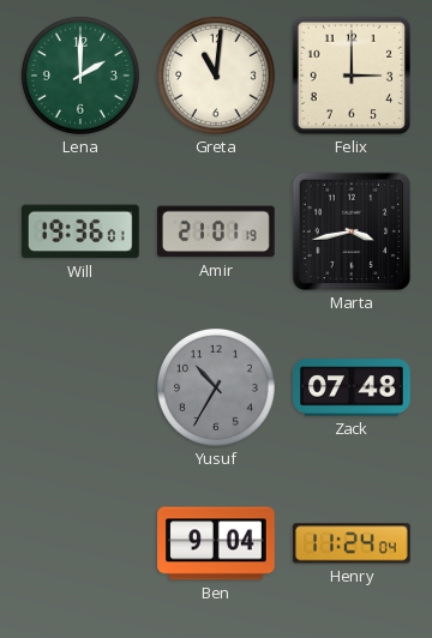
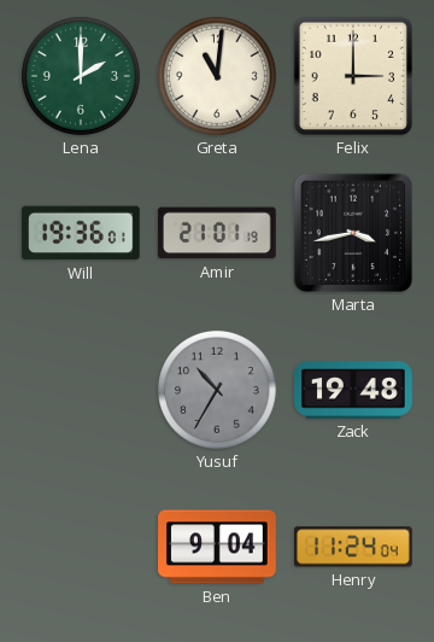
Zack: 07:48 -> 19:48 (354, 390)
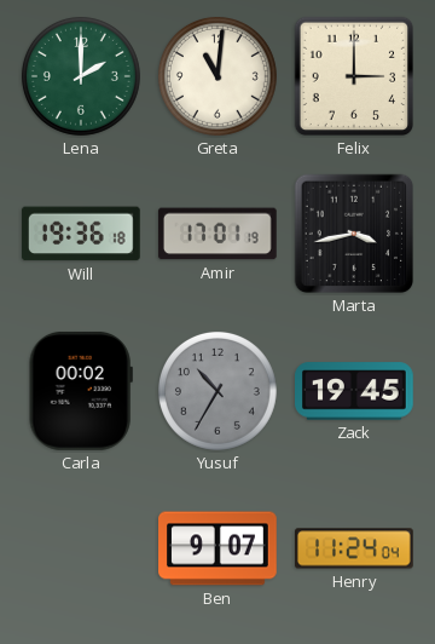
Will: 19:36:01 -> 19:36:18 (81, 234)
Amir: 21:01 -> 17:01 (217, 234)
Carla: none -> 00:02 (81, 391)
Zack: 19:48 -> 19:45 (355, 391)
Ben: 9:04 -> 9:07 (217, 548)
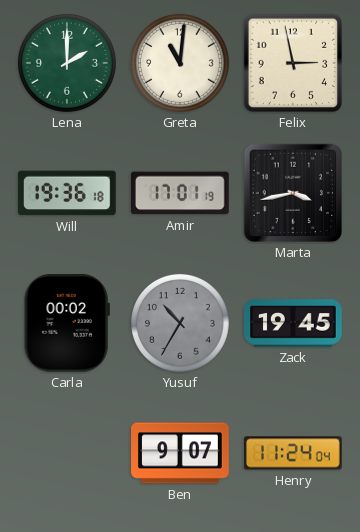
Felix: 3:00 -> 2:58 (293, 63)
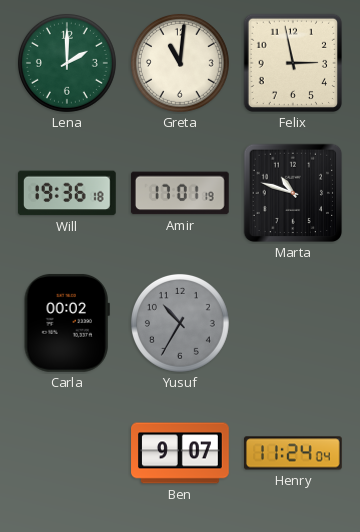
Marta: 3:43 -> 10:48 (293, 193)
Zack: 19:45 -> none (294, 323)
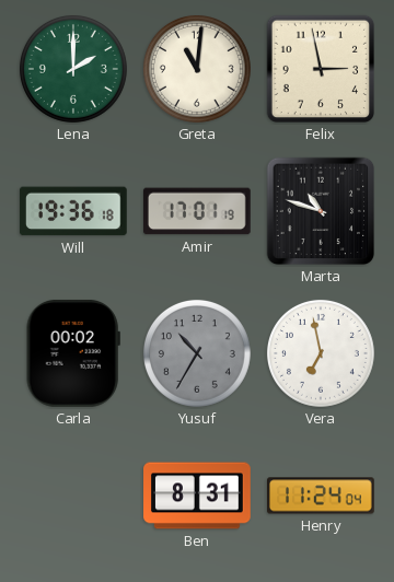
Vera: none -> 6:58 (321, 353)
Ben: 9:07 -> 8:31 (197, 496)
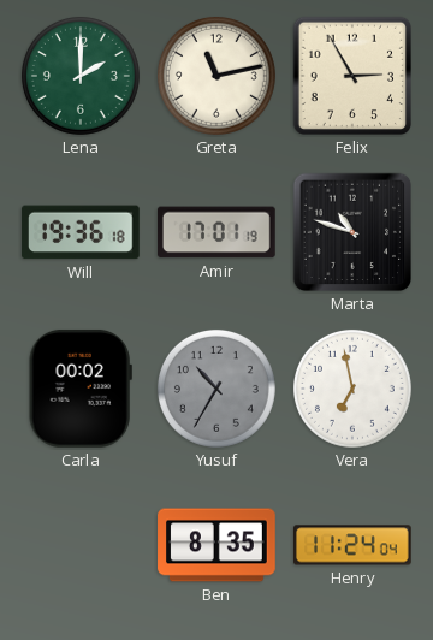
Greta: 11:01 -> 11:13 (216, 76)
Felix: 2:58 -> 2:55 (352, 76)
Ben: 8:31 -> 8:35 (216, 545)
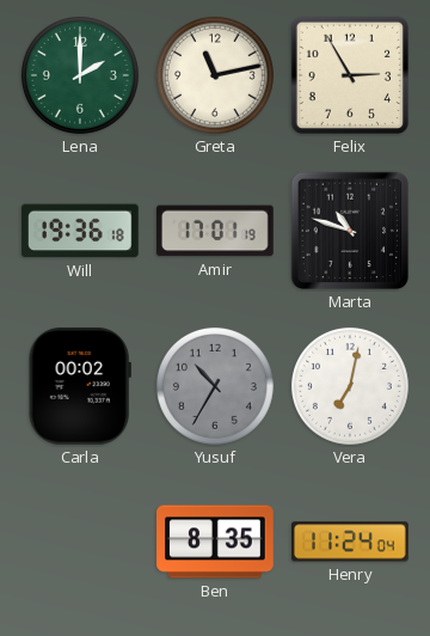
Vera: 6:58 -> 7:02 (350, 386)
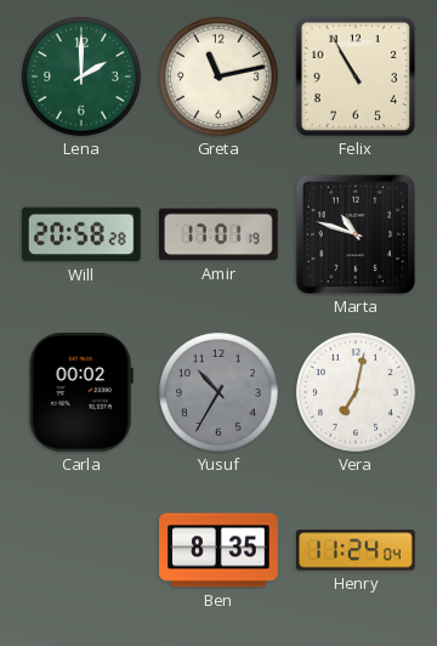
Felix: 2:55 -> 10:55 (356, 76)
Will: 19:36 -> 20:58 (81, 234)
